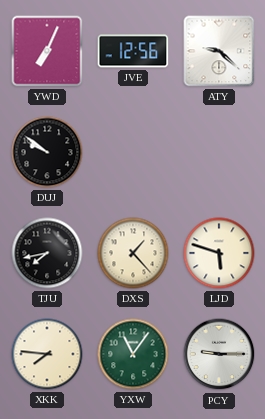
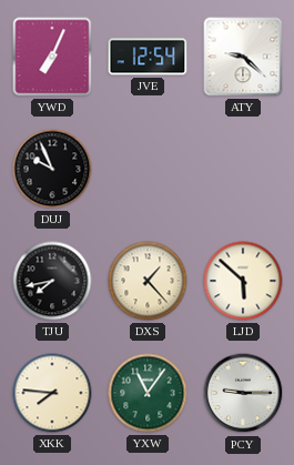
JVE: 12:56 -> 12:54 (148, 57)
DUJ: 9:51 -> 9:56 (52, 169)
LJD: 5:48 -> 5:52 (243, 281)
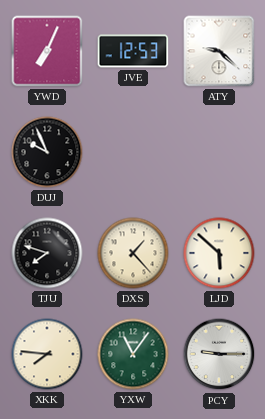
JVE: 12:54 -> 12:53 (133, 51)
TJU: 7:43 -> 7:48 (47, 253)
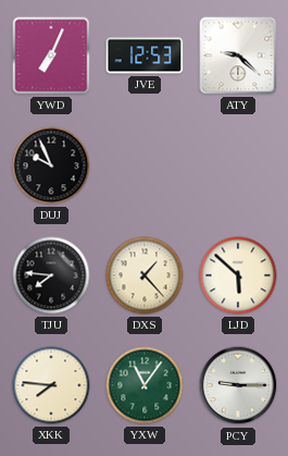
TJU: 7:48 -> 7:46 (51, 275)
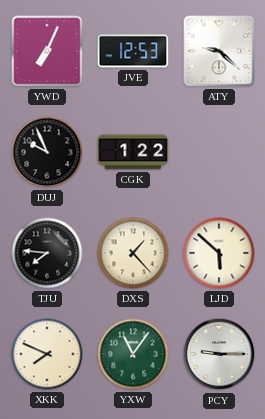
CGK: none -> 1:22 (133, 152)
XKK: 7:46 -> 7:49 (47, 354)
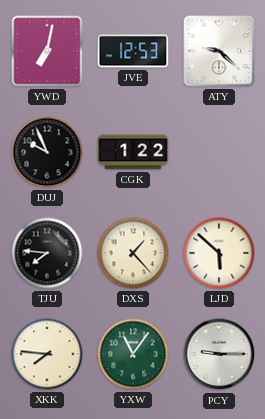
YWD: 7:04 -> 7:02 (47, 51)
XKK: 7:49 -> 7:46 (47, 354)
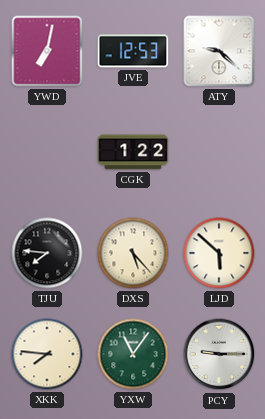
DUJ: 9:56 -> none (47, 152)
DXS: 1:23 -> 5:23 (133, 253)
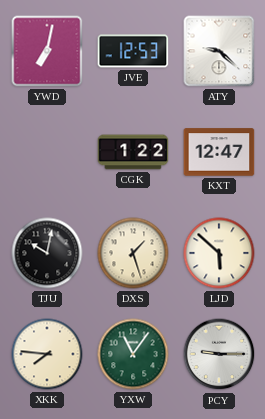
KXT: none -> 12:47 (219, 152)
TJU: 7:46 -> 10:02 (47, 253)
DXS: 5:23 -> 1:27 (133, 253)
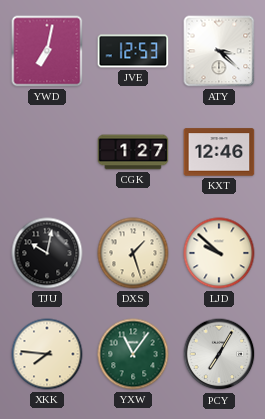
ATY: 9:22 -> 3:22 (219, 51)
CGK: 1:22 -> 1:27 (133, 152)
KXT: 12:47 -> 12:46 (219, 152)
LJD: 5:52 -> 9:52 (219, 253)
PCY: 9:15 -> 7:05 (219, 354)
